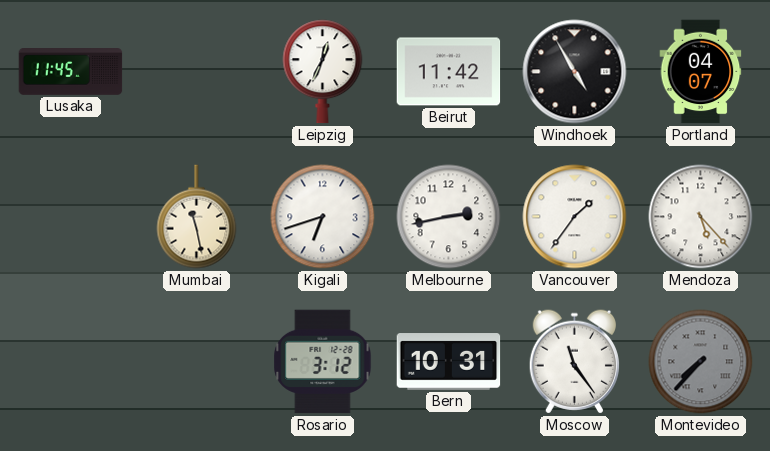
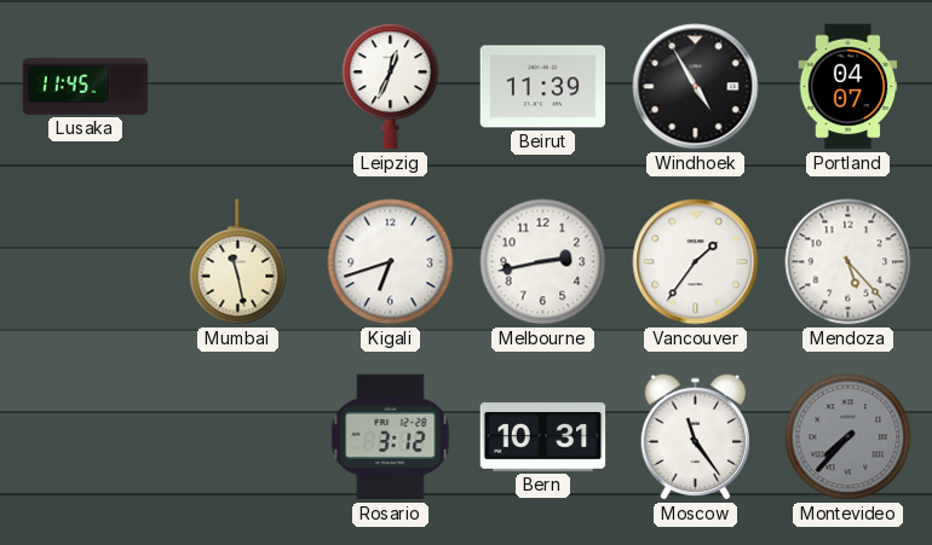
Beirut: 11:42 -> 11:39 (543, 87)
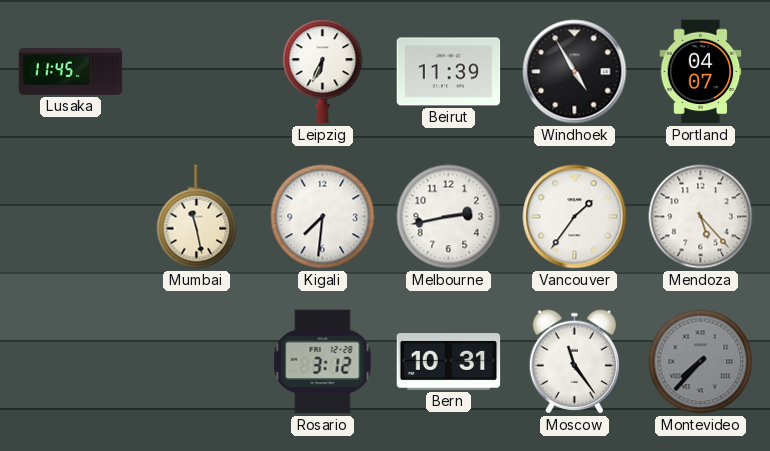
Leipzig: 12:34 -> 6:34 (323, 72)
Kigali: 6:42 -> 7:31 (323, 217)
